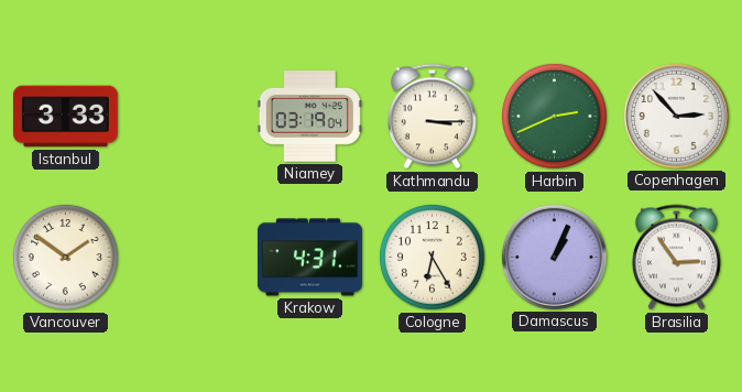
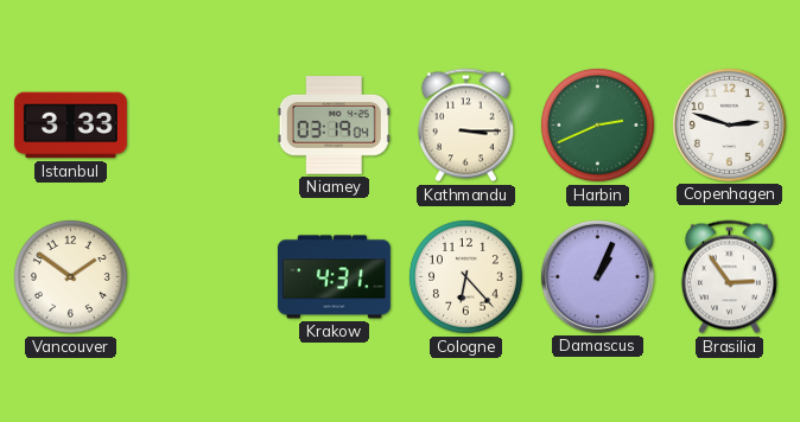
Copenhagen: 2:53 -> 2:48 (729, 124)
Cologne: 6:25 -> 6:23 (465, 276)
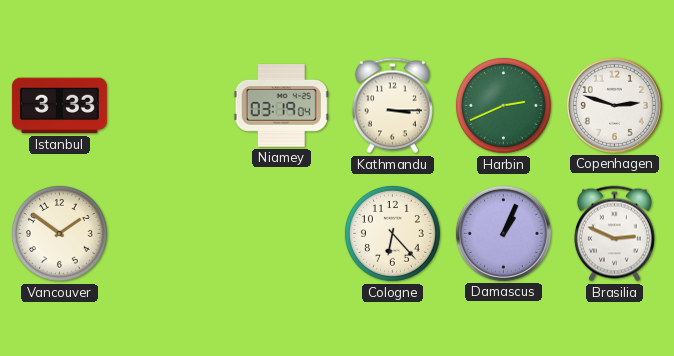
Krakow: 4:31 -> none (334, 277)
Brasilia: 2:54 -> 2:49 (614, 234)
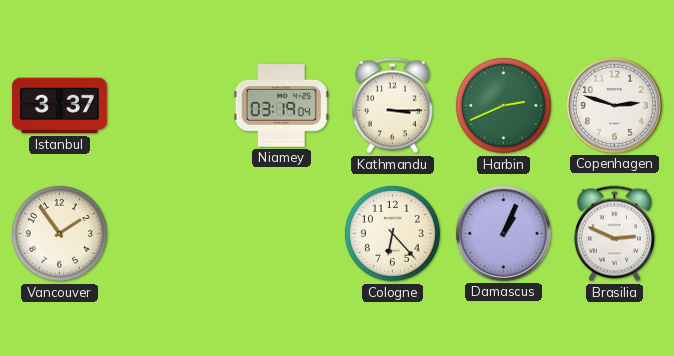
Istanbul: 3:33 -> 3:37 (59, 106)
Vancouver: 1:51 -> 1:54 (59, 233)
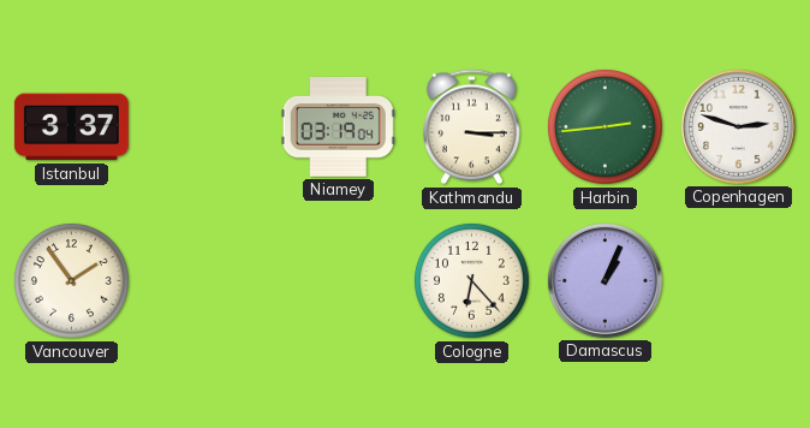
Harbin: 2:41 -> 2:44 (604, 126)
Brasilia: 2:49 -> none (614, 234)
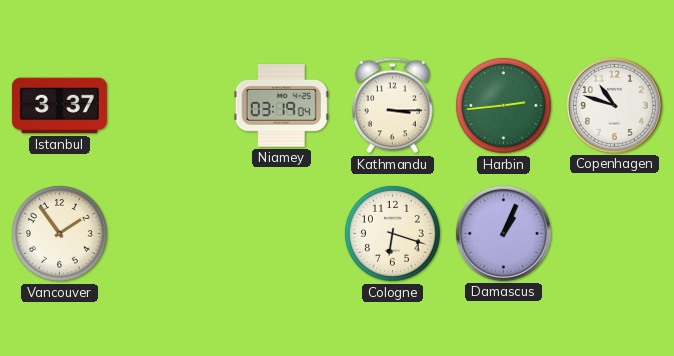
Copenhagen: 2:48 -> 10:48 (614, 105)
Cologne: 6:23 -> 6:18 (392, 233)
